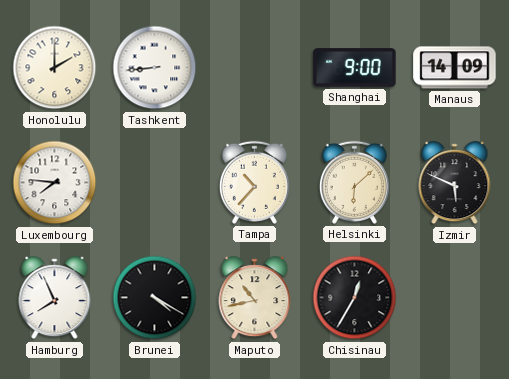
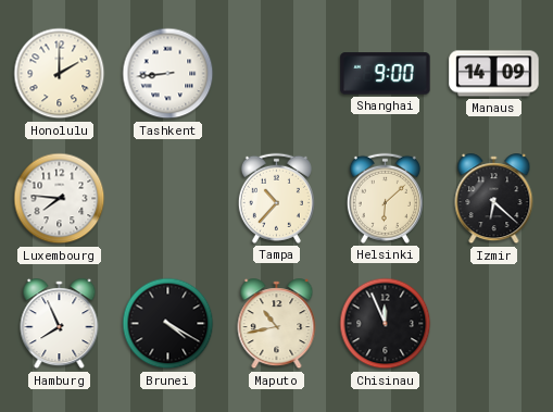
Izmir: 5:49 -> 6:22 (494, 199)
Chisinau: 12:35 -> 11:56 (386, 324)
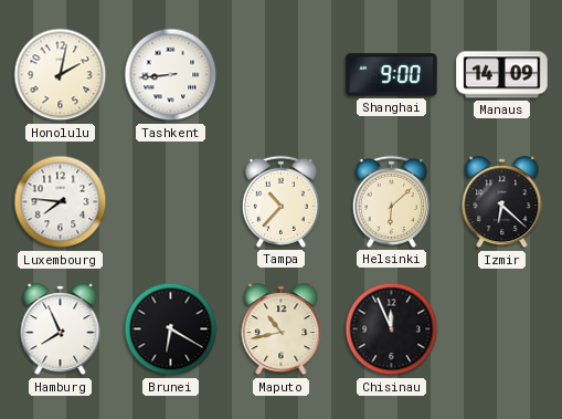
Honolulu: 2:00 -> 2:02 (61, 75)
Brunei: 4:20 -> 6:20 (171, 329)
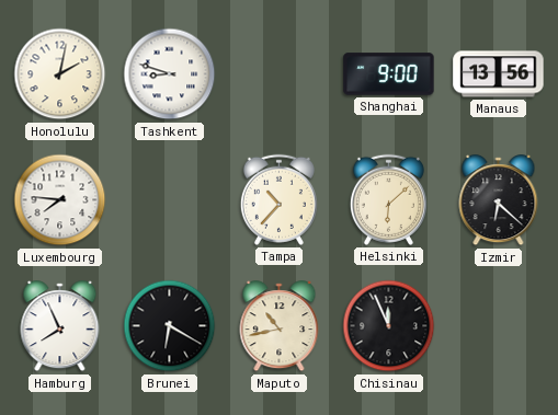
Tashkent: 8:44 -> 8:48 (170, 74)
Manaus: 14:09 -> 13:56 (499, 74)
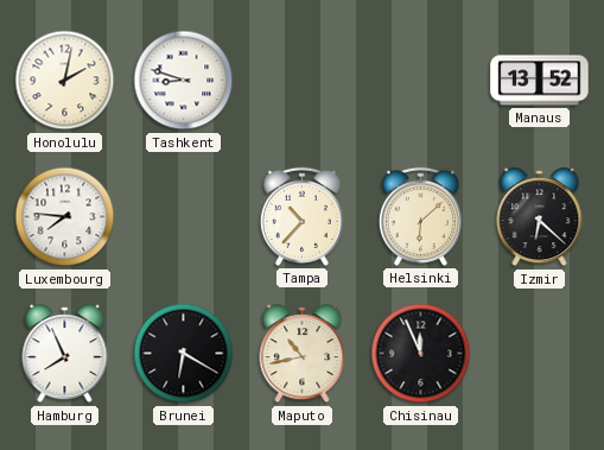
Shanghai: 9:00 -> none (389, 74)
Manaus: 13:56 -> 13:52 (540, 81)
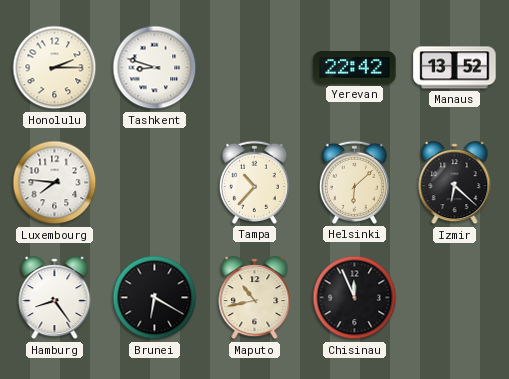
Honolulu: 2:02 -> 2:15 (55, 68)
Yerevan: none -> 22:42 (355, 68)
Hamburg: 7:56 -> 8:24 (55, 298)
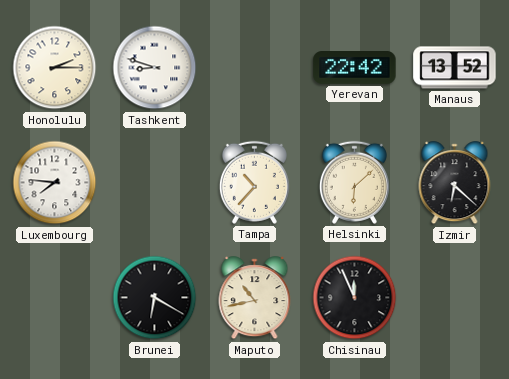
Hamburg: 8:24 -> none (55, 298)
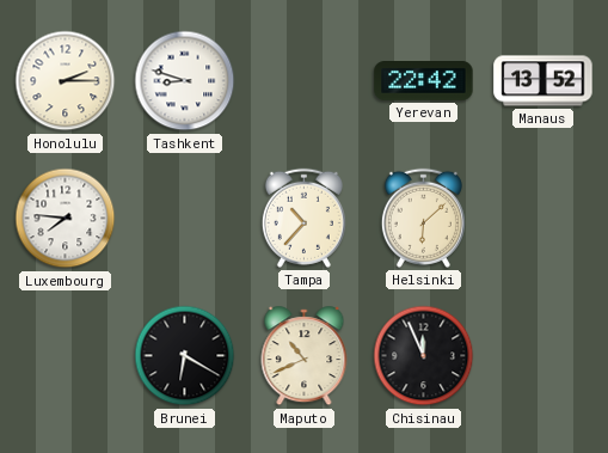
Izmir: 6:22 -> none (455, 183)
Maputo: 10:43 -> 10:41 (305, 356)
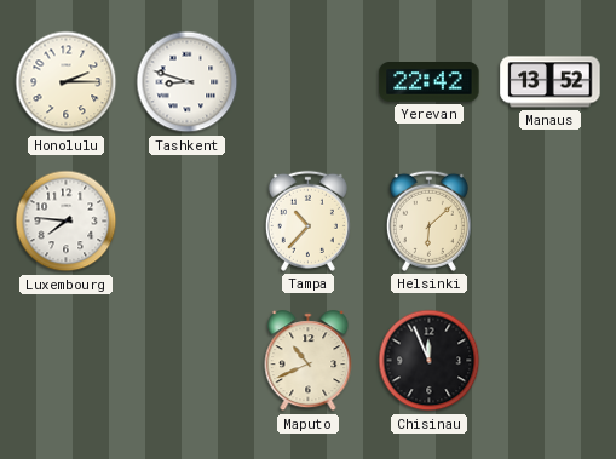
Brunei: 6:20 -> none (185, 356)
